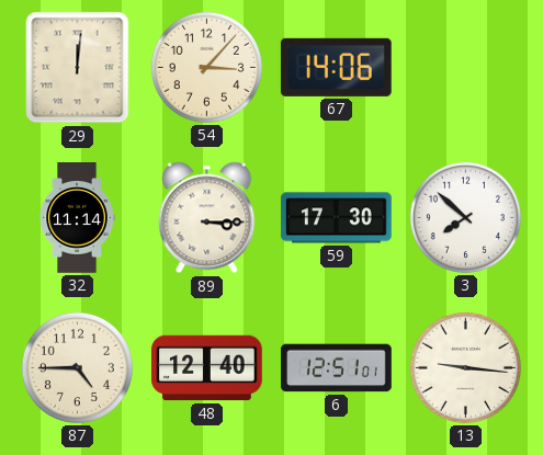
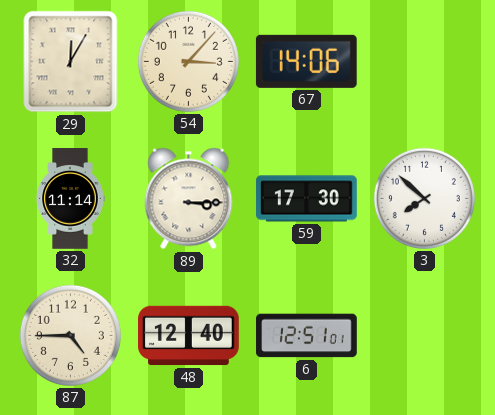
29: 12:01 -> 12:05 (71, 62)
13: 9:16 -> none (465, 367)
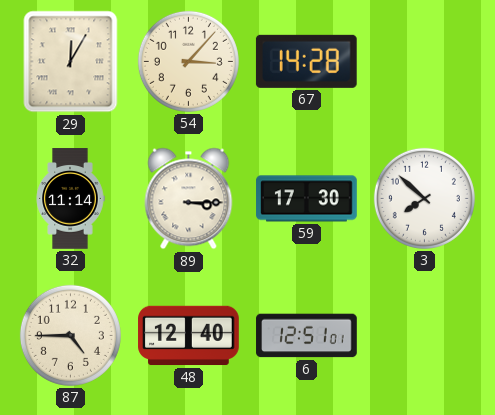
67: 14:06 -> 14:28 (306, 61)
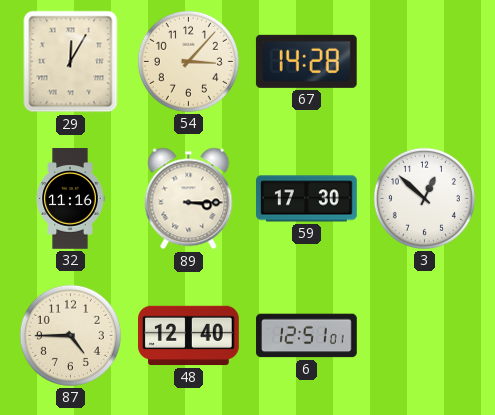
32: 11:14 -> 11:16 (70, 199)
3: 7:52 -> 12:52 (424, 198)
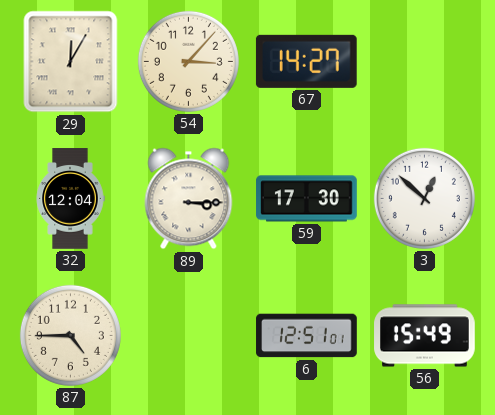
67: 14:28 -> 14:27 (306, 61)
32: 11:16 -> 12:04 (70, 199)
48: 12:40 -> none (189, 336)
56: none -> 15:49 (425, 336)
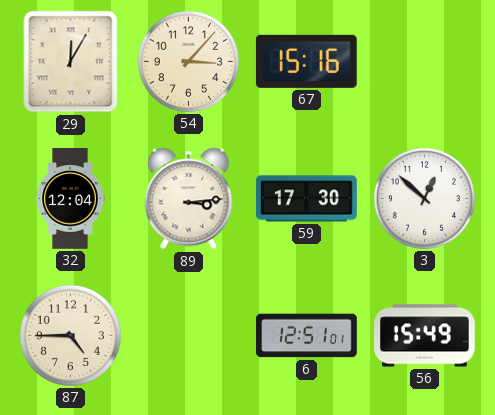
67: 14:27 -> 15:16 (306, 61)
89: 3:15 -> 3:14 (189, 199)
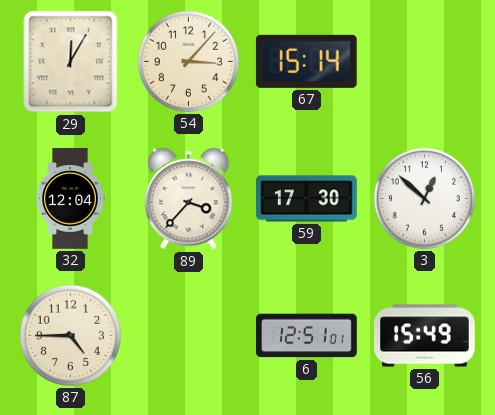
67: 15:16 -> 15:14 (306, 61)
89: 3:14 -> 3:37 (189, 199)
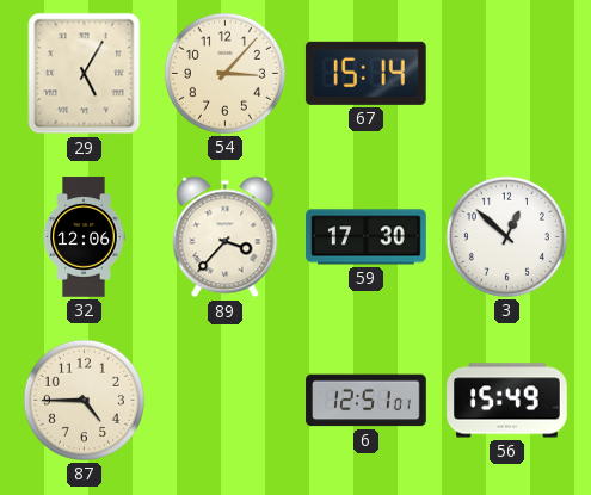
29: 12:05 -> 5:05 (85, 74)
32: 12:04 -> 12:06 (84, 237)
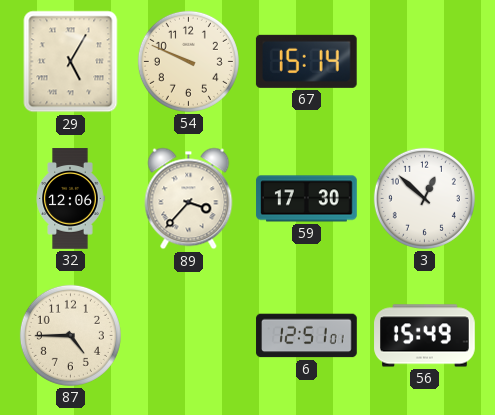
54: 3:07 -> 9:49 (188, 61)
